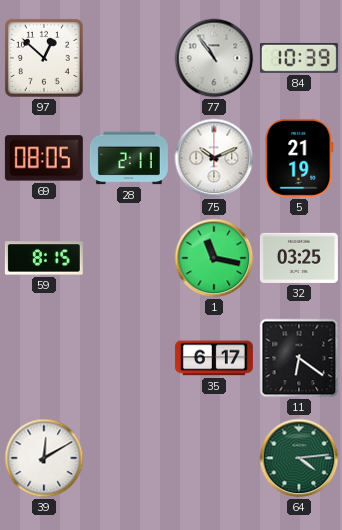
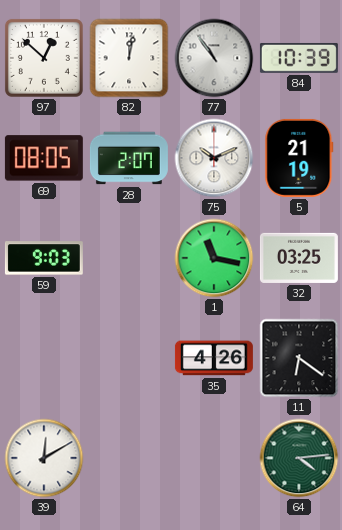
82: none -> 12:02 (129, 58)
28: 2:11 -> 2:07 (129, 158)
59: 8:15 -> 9:03 (44, 258)
35: 6:17 -> 4:26 (214, 358)
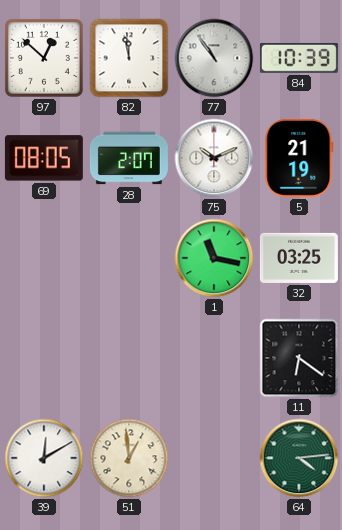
82: 12:02 -> 11:58 (129, 58)
59: 9:03 -> none (44, 258)
35: 4:26 -> none (214, 358)
51: none -> 12:59 (129, 458)
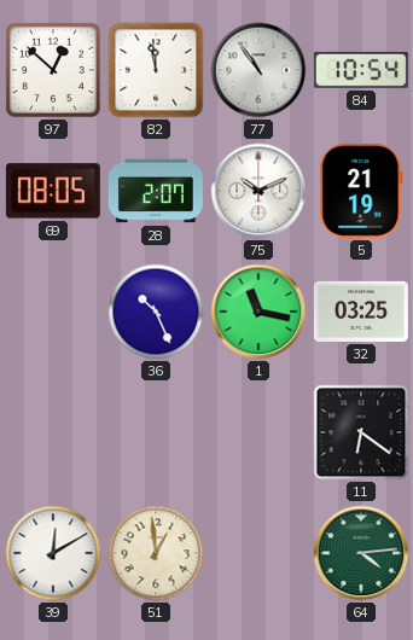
84: 10:39 -> 10:54 (361, 70)
36: none -> 10:26 (156, 312)
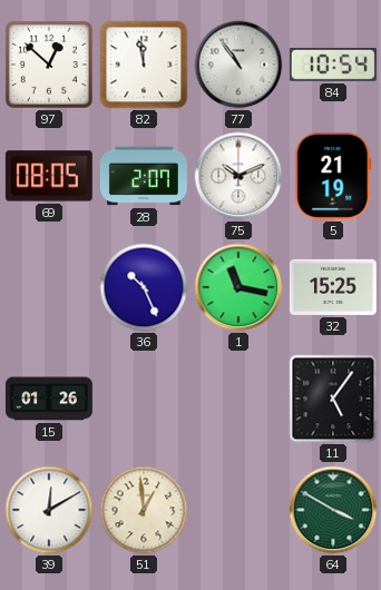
32: 03:25 -> 15:25 (333, 287)
15: none -> 01:26 (49, 399)
11: 6:21 -> 5:06 (333, 399)
64: 4:14 -> 3:50 (333, 510)
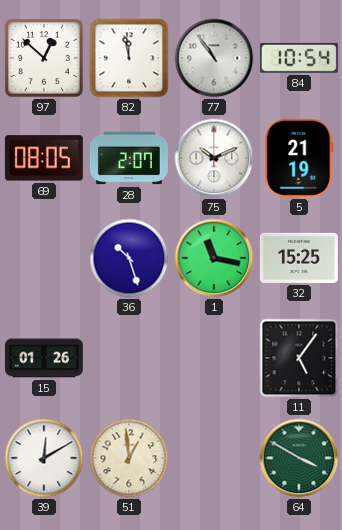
36: 10:26 -> 10:27 (129, 258)
